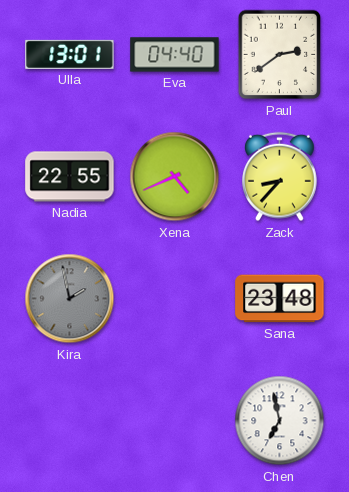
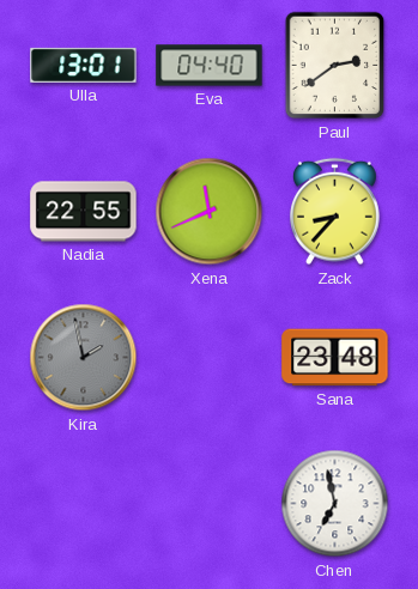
Xena: 4:41 -> 11:41 (210, 212)
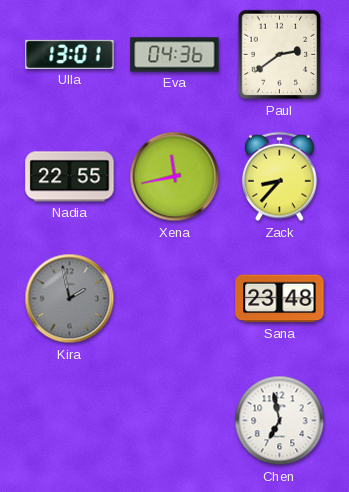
Eva: 04:40 -> 04:36 (175, 55)
Xena: 11:41 -> 11:43 (175, 177)
